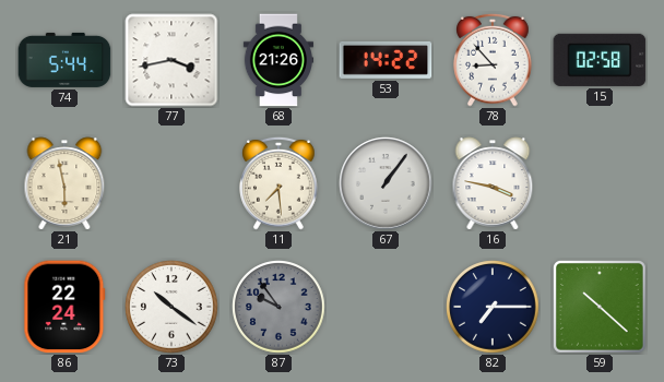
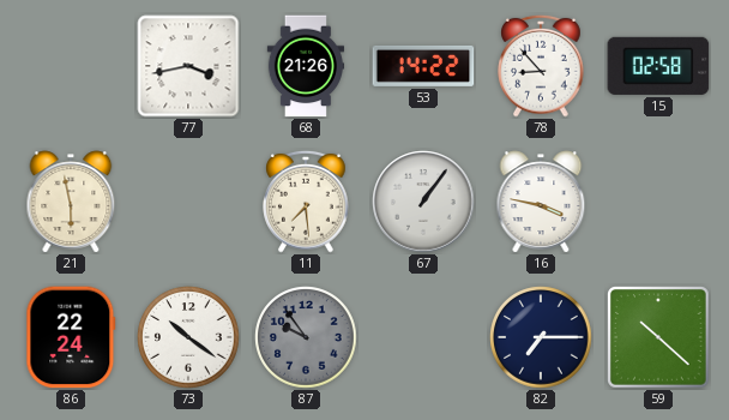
74: 5:44 -> none (64, 60)
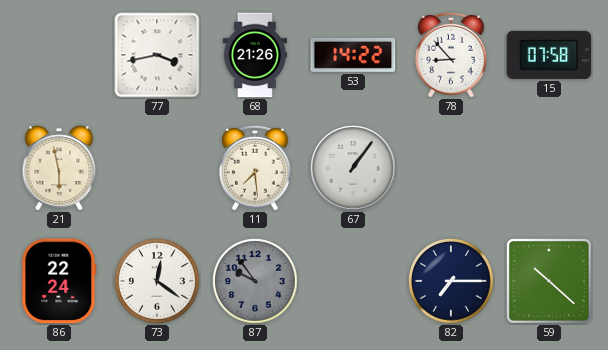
15: 02:58 -> 07:58 (549, 55)
16: 3:47 -> none (541, 202)
73: 10:21 -> 12:21 (157, 281)
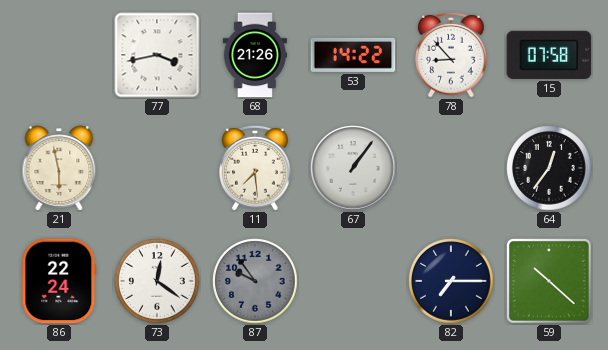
64: none -> 12:36 (549, 168)
